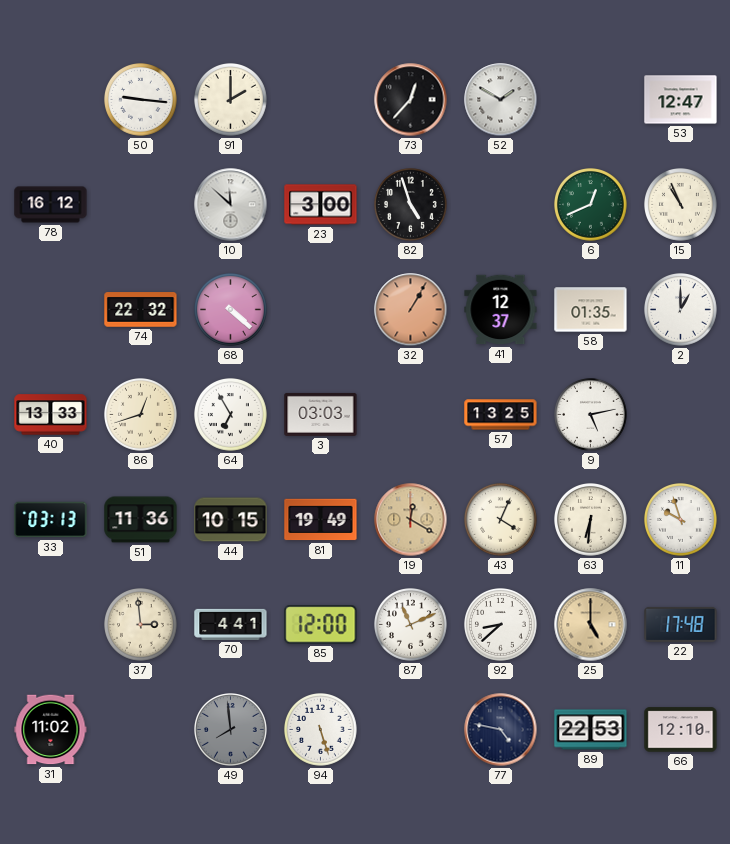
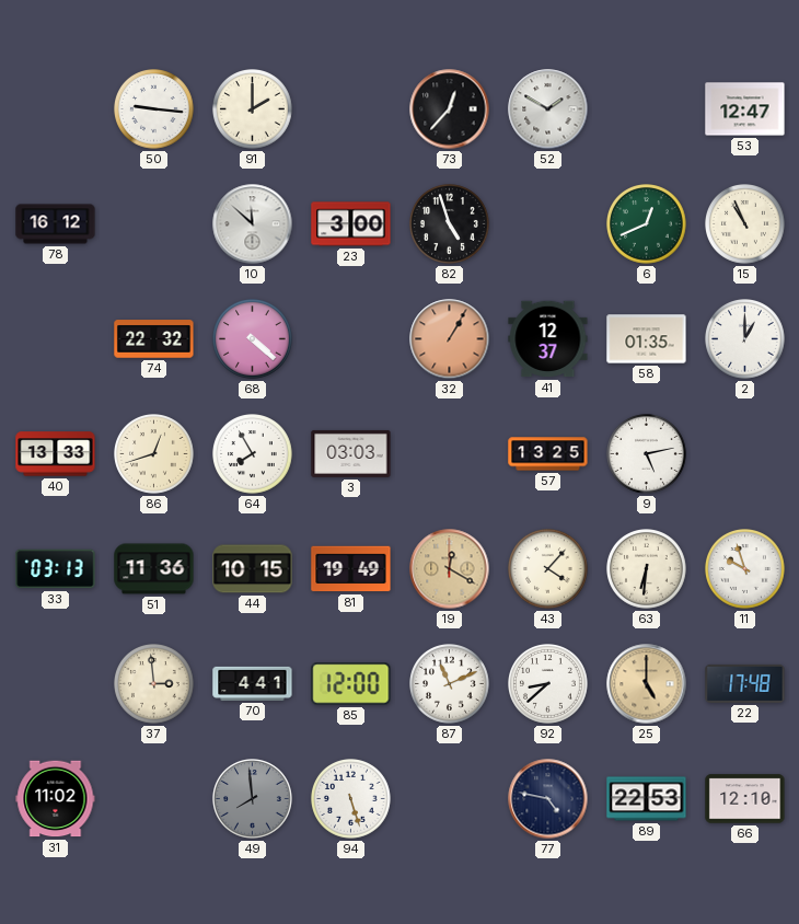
64: 6:55 -> 7:55 (253, 454)
43: 4:04 -> 4:07 (548, 569)
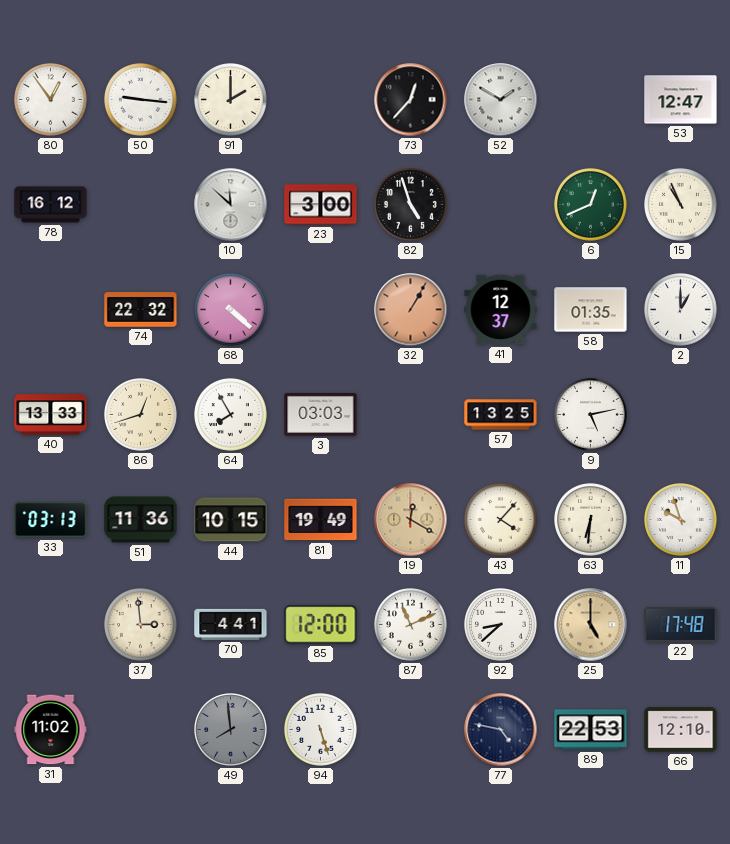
80: none -> 12:54 (51, 100)
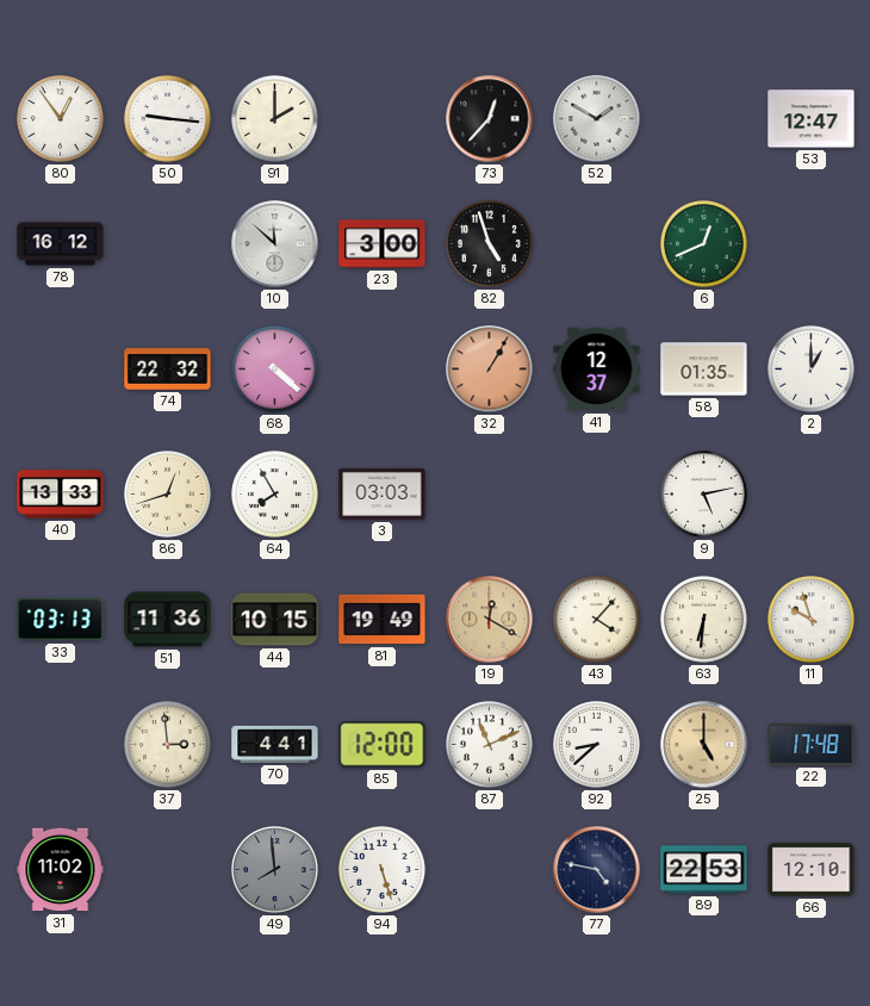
15: 10:56 -> none (681, 205)
57: 13:25 -> none (501, 415)
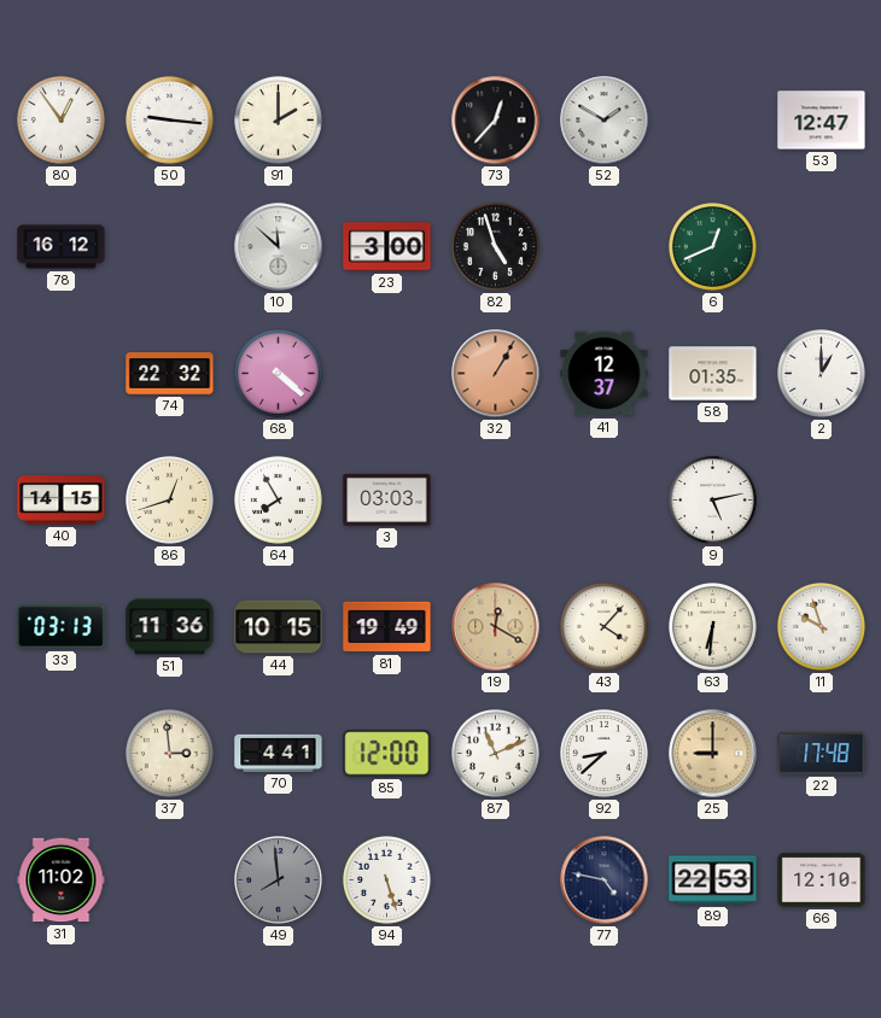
40: 13:33 -> 14:15 (62, 501)
25: 5:00 -> 9:00 (713, 754)
